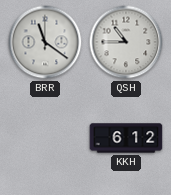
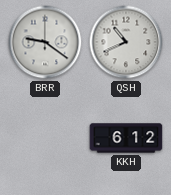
BRR: 11:21 -> 9:21 (45, 42)
QSH: 10:45 -> 10:41 (126, 42)
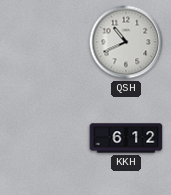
BRR: 9:21 -> none (45, 42)
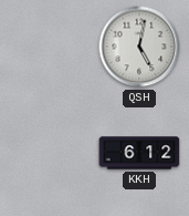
QSH: 10:41 -> 5:02 (139, 47)
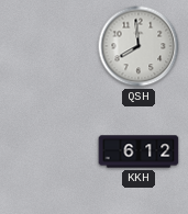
QSH: 5:02 -> 7:59 (139, 46)
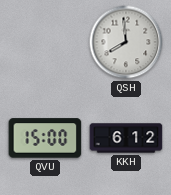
QVU: none -> 15:00 (45, 138)
